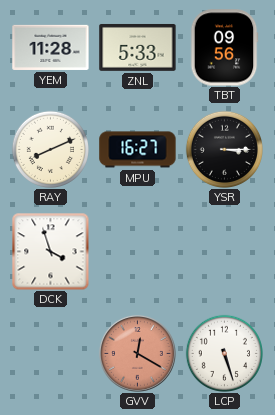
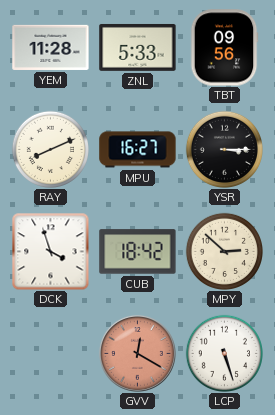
CUB: none -> 18:42 (138, 252)
MPY: none -> 2:52 (224, 251)
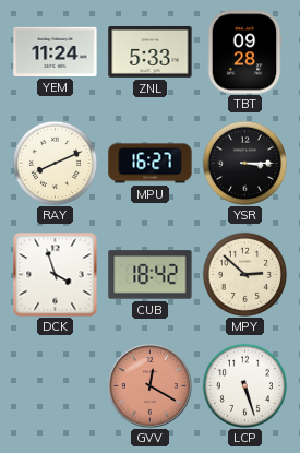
YEM: 11:28 -> 11:24 (56, 51)
TBT: 09:56 -> 09:28 (244, 52)
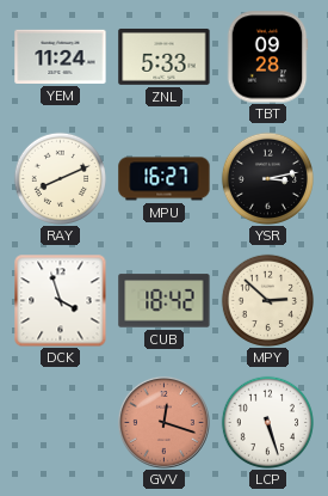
YSR: 3:15 -> 3:13 (267, 178)
GVV: 12:20 -> 12:18 (163, 422)
